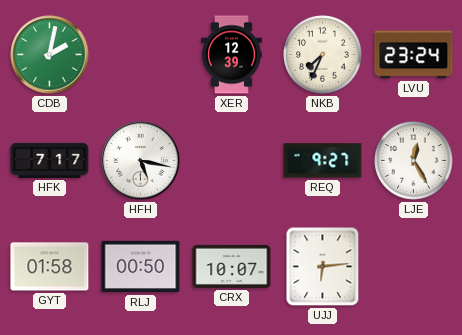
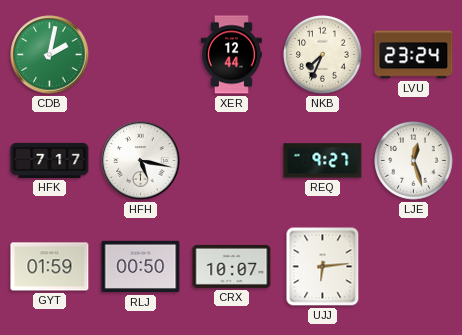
XER: 12:39 -> 12:44 (231, 55)
LJE: 12:25 -> 12:27 (414, 161)
GYT: 01:58 -> 01:59 (50, 267)
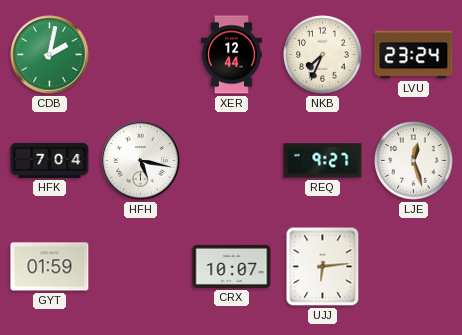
HFK: 7:17 -> 7:04 (50, 160)
RLJ: 00:50 -> none (141, 267)
